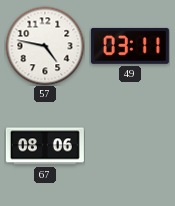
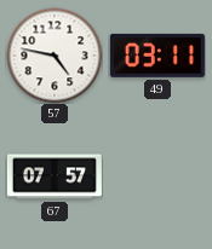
67: 08:06 -> 07:57 (55, 176)
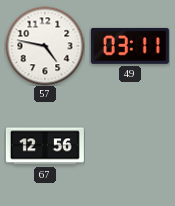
67: 07:57 -> 12:56 (45, 146)
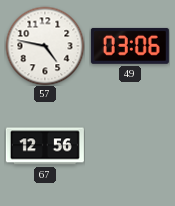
49: 03:11 -> 03:06 (130, 46)
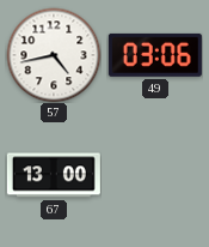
57: 4:47 -> 4:43 (54, 55)
67: 12:56 -> 13:00 (54, 175)
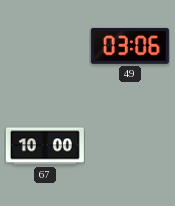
57: 4:43 -> none (54, 55)
67: 13:00 -> 10:00 (45, 146)
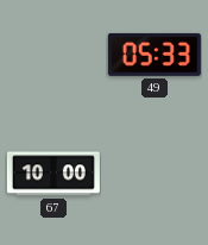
49: 03:06 -> 05:33 (155, 55)
